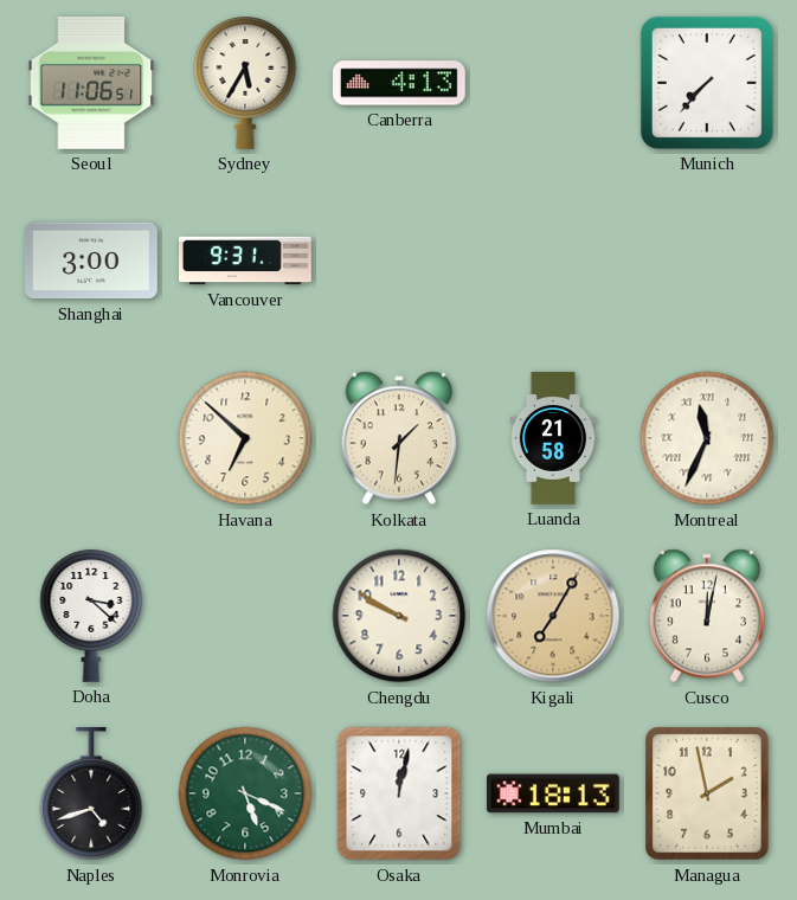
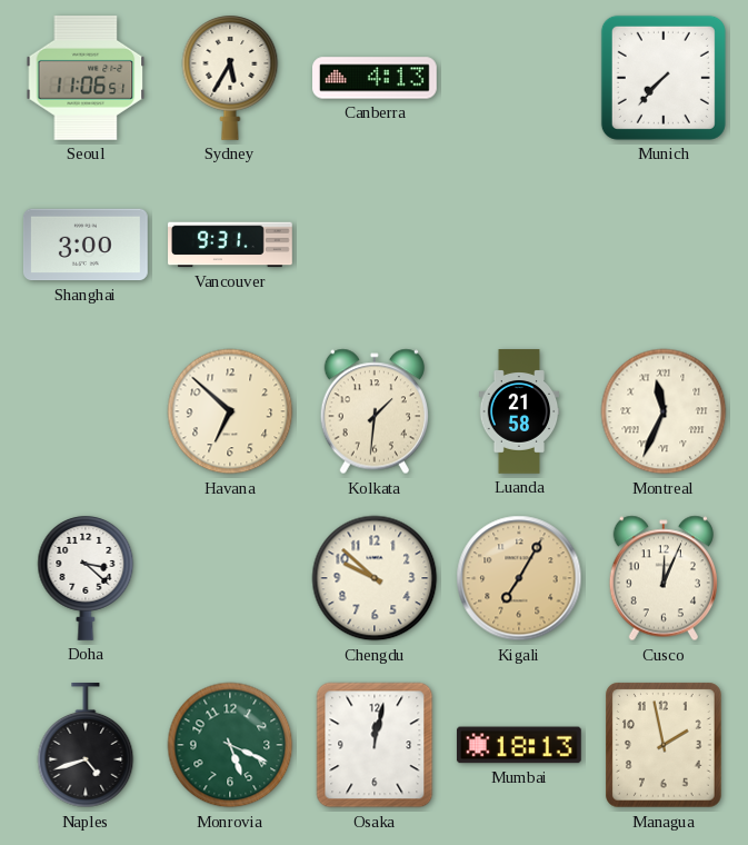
Chengdu: 9:50 -> 9:52 (375, 578)
Cusco: 12:02 -> 12:04 (664, 578)
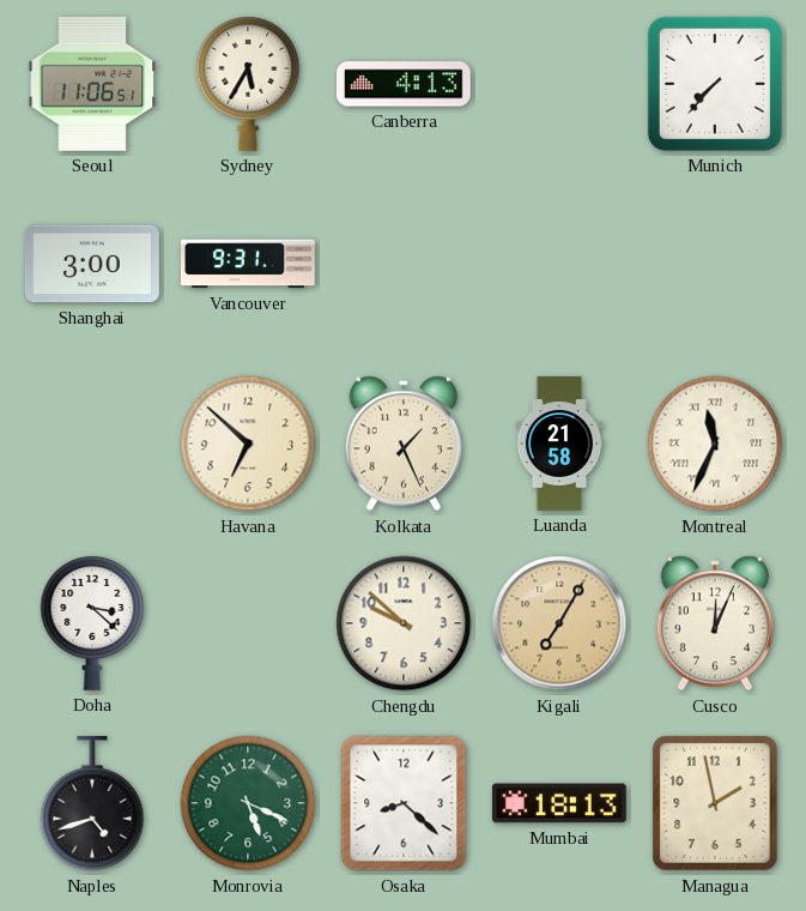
Kolkata: 1:31 -> 1:26 (404, 444)
Osaka: 12:02 -> 8:22 (404, 803)
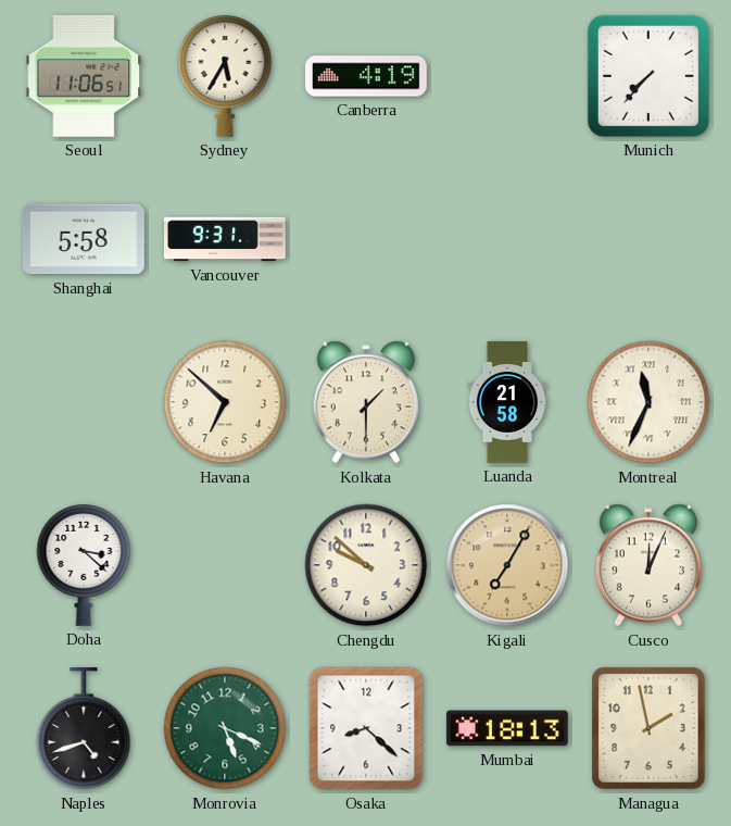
Canberra: 4:13 -> 4:19 (367, 76)
Shanghai: 3:00 -> 5:58 (84, 239)
Kolkata: 1:26 -> 1:30 (366, 402)
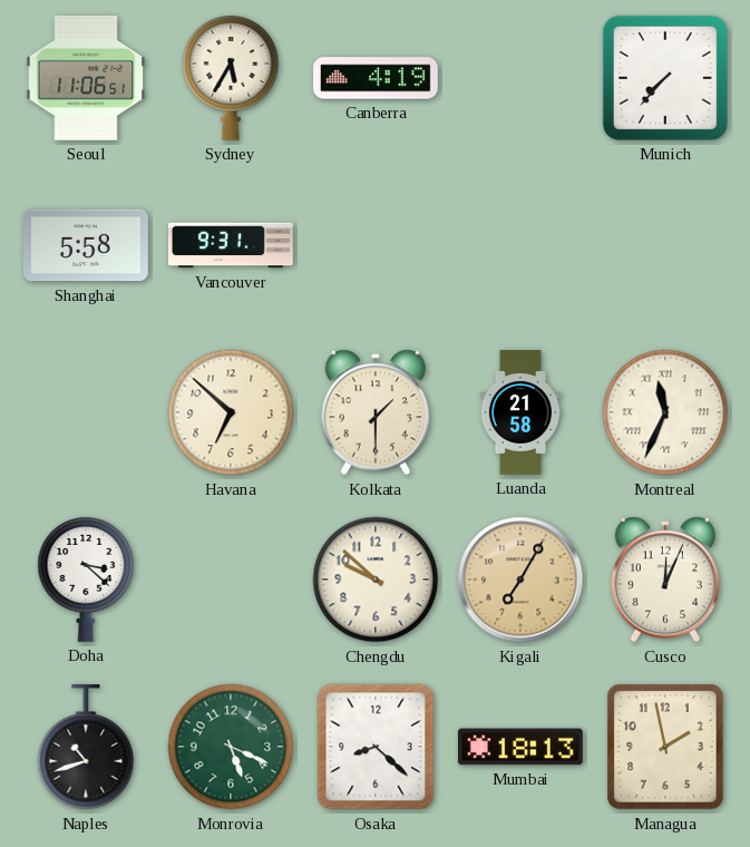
Naples: 4:42 -> 10:42 (86, 748)
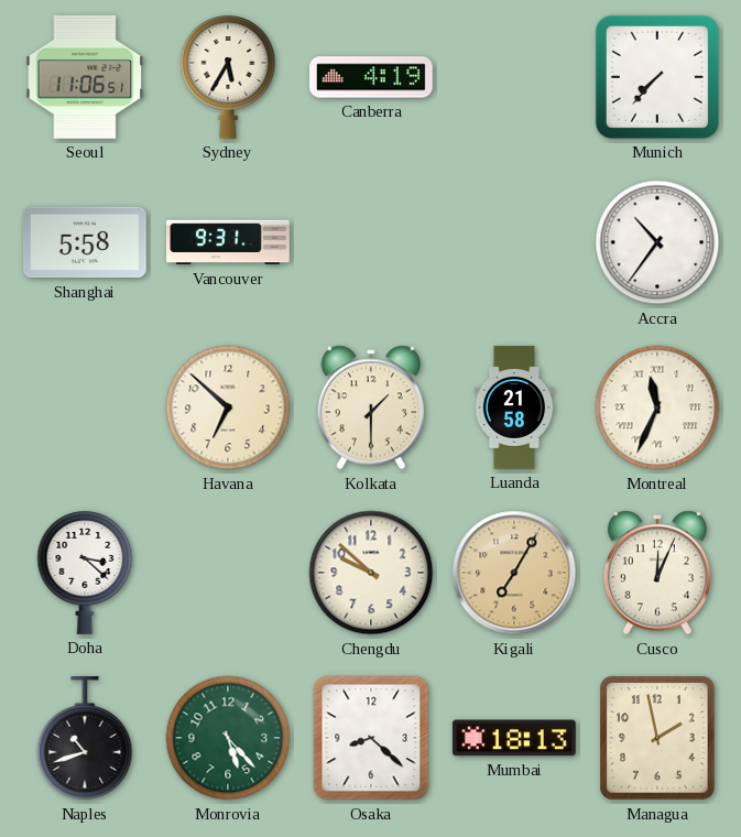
Accra: none -> 10:36 (657, 242)
Monrovia: 5:19 -> 5:23 (228, 738)
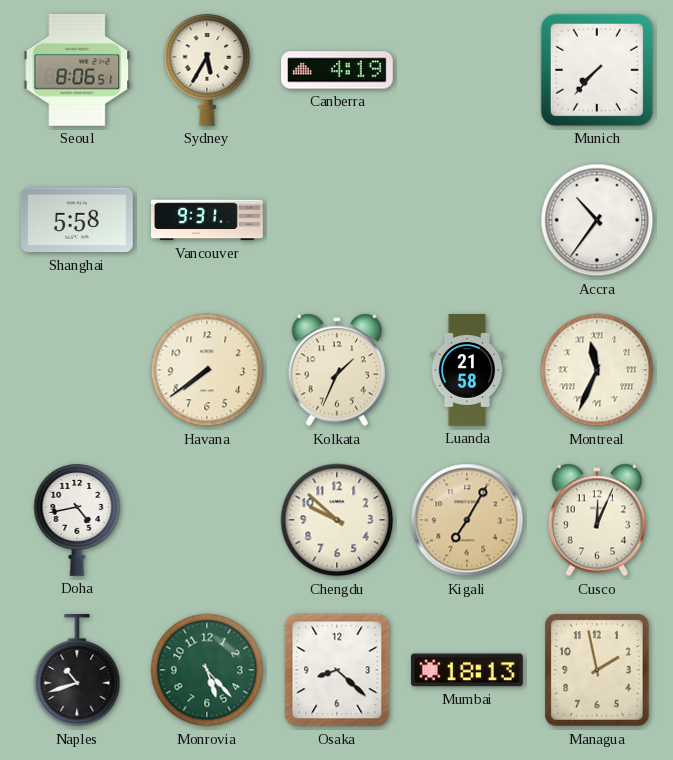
Seoul: 11:06 -> 8:06 (77, 70)
Havana: 6:52 -> 7:39 (207, 370)
Kolkata: 1:30 -> 1:34 (337, 370)
Doha: 3:22 -> 4:43 (77, 520)
